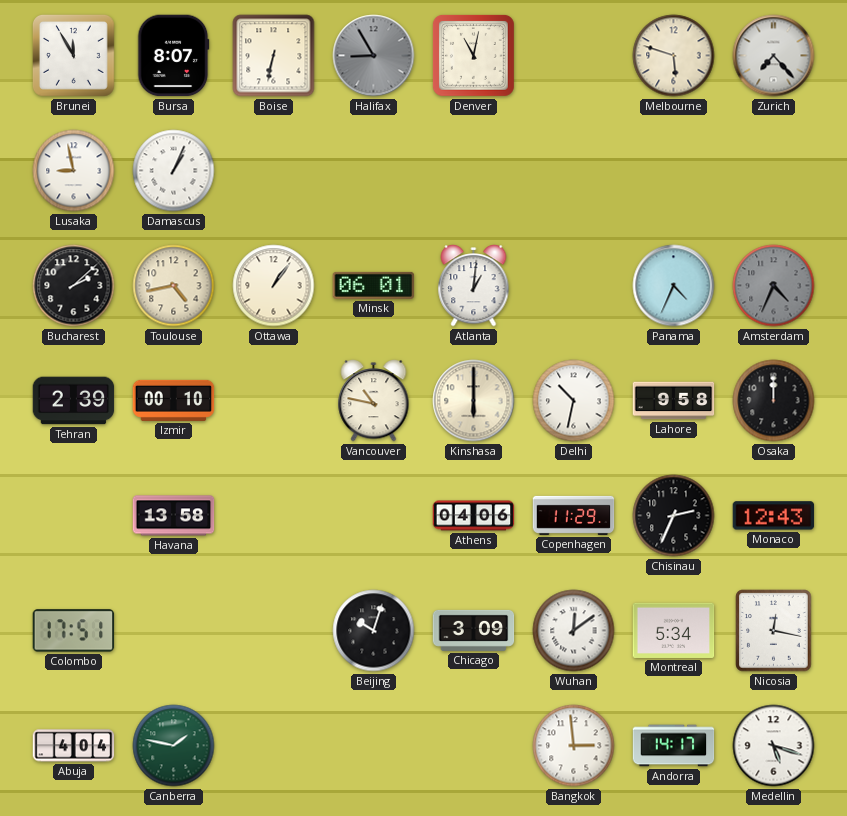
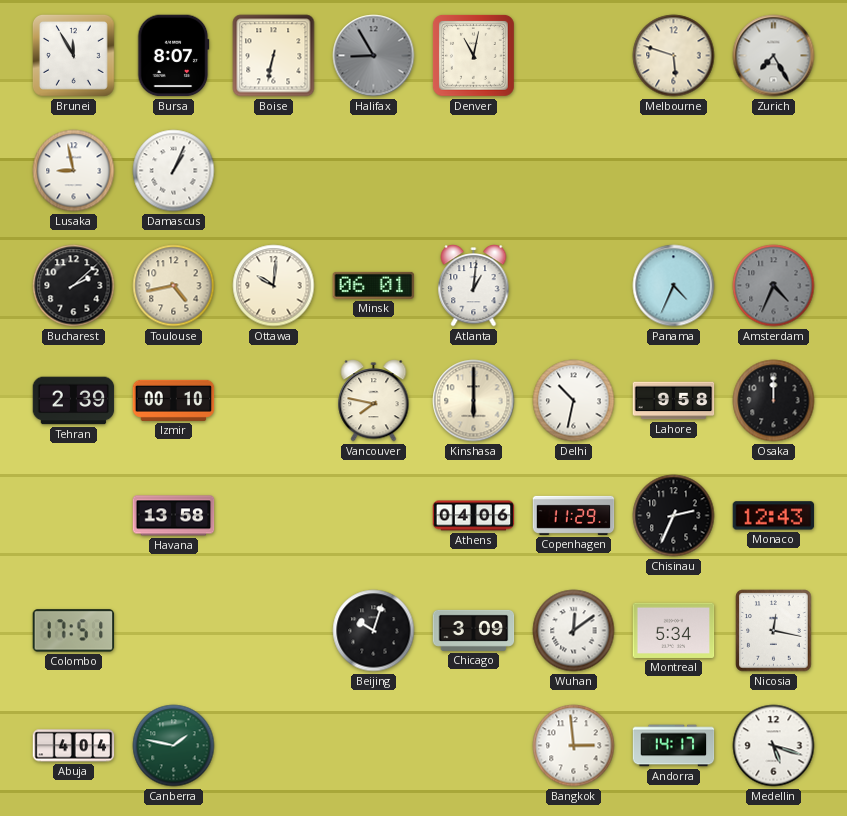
Zurich: 7:23 -> 7:25 (774, 56)
Ottawa: 1:06 -> 10:01 (274, 286)
Vancouver: 10:47 -> 7:47 (374, 401)
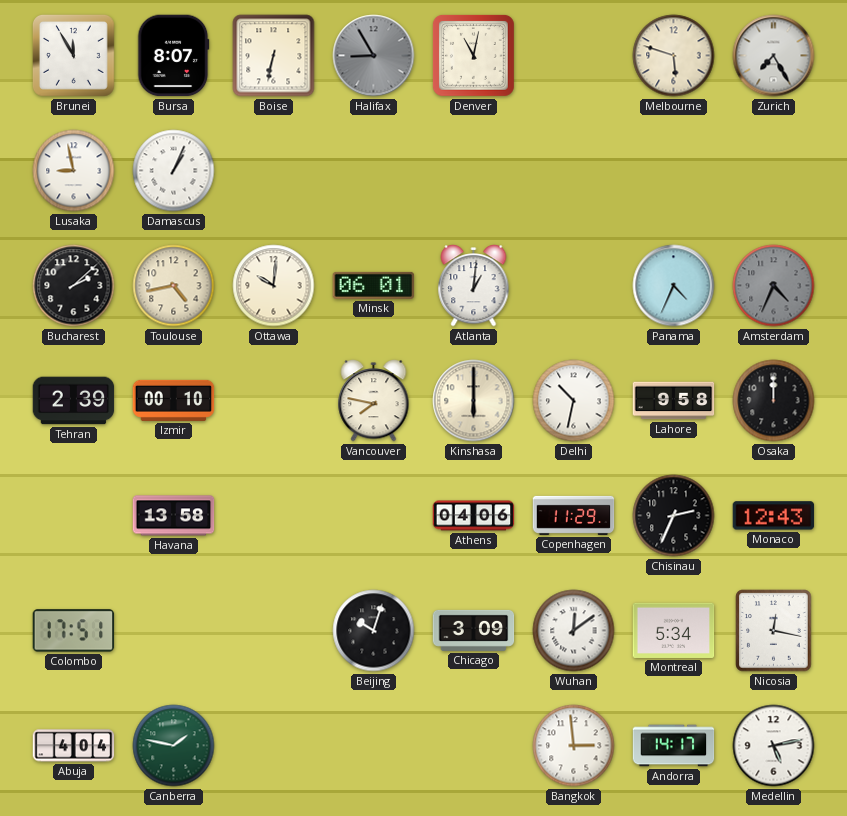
Medellin: 5:18 -> 5:13 (774, 746)
